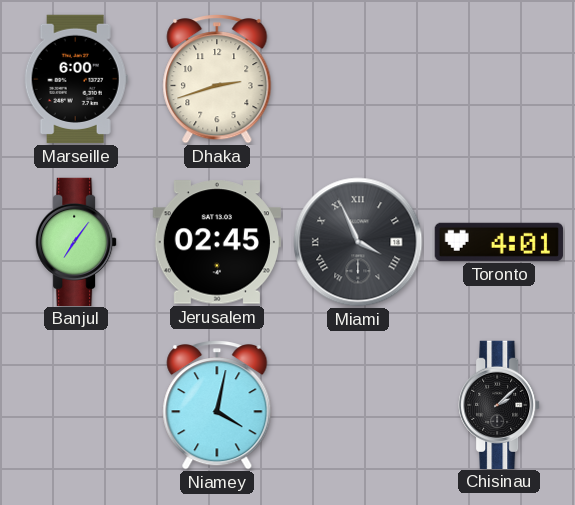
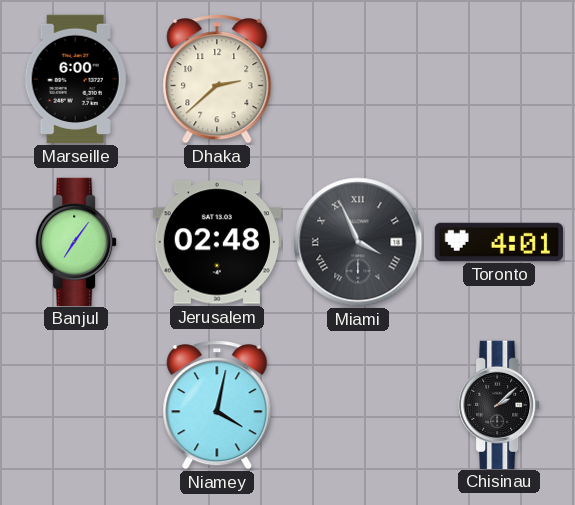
Dhaka: 2:42 -> 2:38 (217, 79)
Jerusalem: 02:45 -> 02:48 (217, 242)
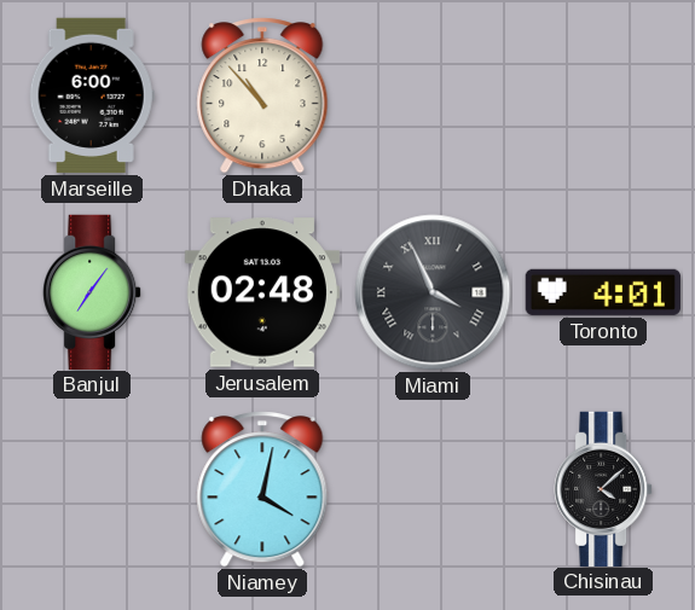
Dhaka: 2:38 -> 10:53 (262, 95)
Chisinau: 2:08 -> 4:08 (603, 488)
